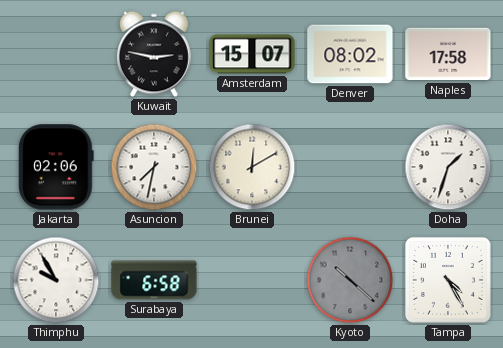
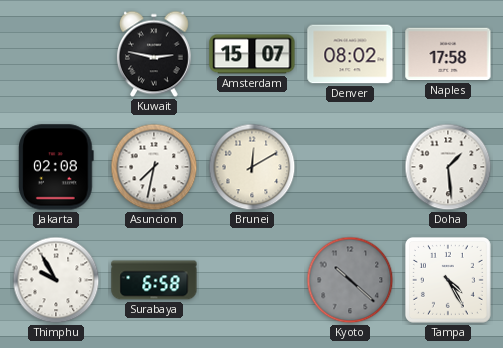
Jakarta: 02:06 -> 02:08 (56, 167)
Doha: 1:33 -> 1:29 (448, 167)
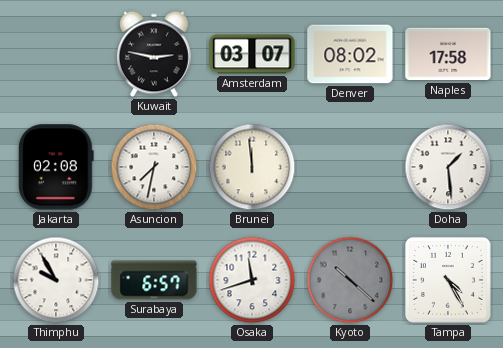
Amsterdam: 15:07 -> 03:07 (252, 54)
Brunei: 12:10 -> 11:59 (252, 167)
Surabaya: 6:58 -> 6:57 (154, 280)
Osaka: none -> 11:42 (252, 280)
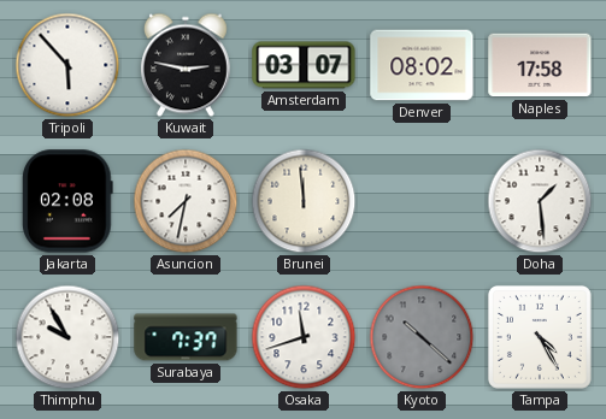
Tripoli: none -> 5:53 (67, 65)
Surabaya: 6:57 -> 7:37 (186, 337)
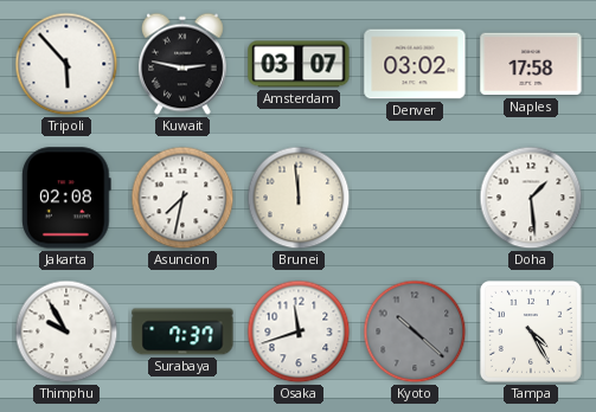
Denver: 08:02 -> 03:02 (415, 64)
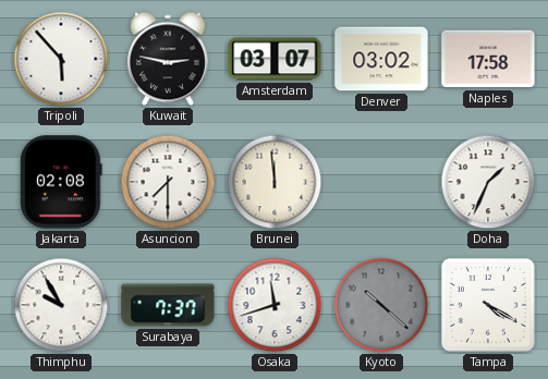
Asuncion: 7:32 -> 7:30 (168, 182)
Doha: 1:29 -> 1:34 (488, 182)
Tampa: 4:25 -> 4:20 (488, 305)
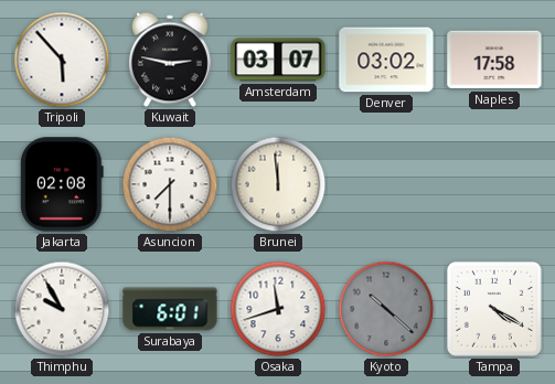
Doha: 1:34 -> none (488, 182)
Surabaya: 7:37 -> 6:01 (170, 309)
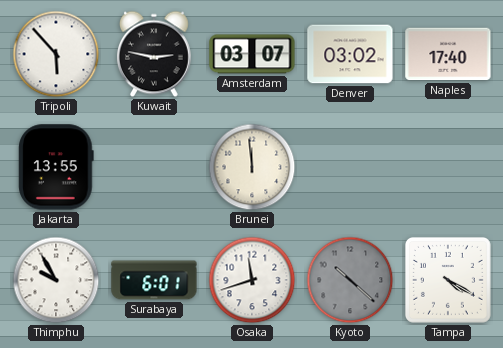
Naples: 17:58 -> 17:40 (448, 54)
Jakarta: 02:08 -> 13:55 (56, 167)
Asuncion: 7:30 -> none (170, 184)
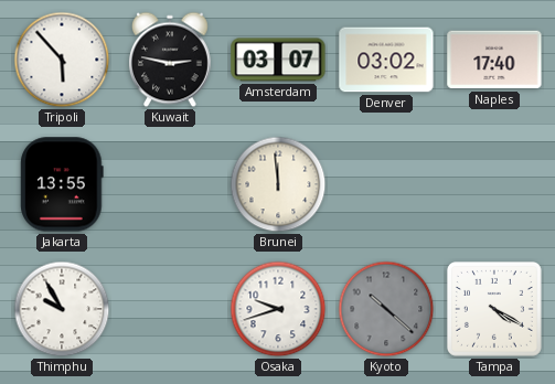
Surabaya: 6:01 -> none (154, 280)
Osaka: 11:42 -> 9:42 (278, 309)
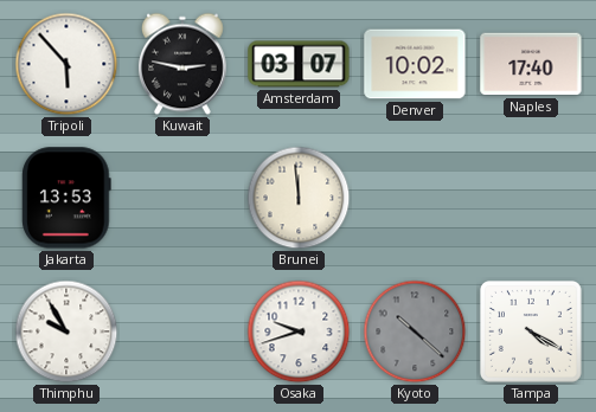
Denver: 03:02 -> 10:02 (415, 64)
Jakarta: 13:55 -> 13:53 (66, 198)
